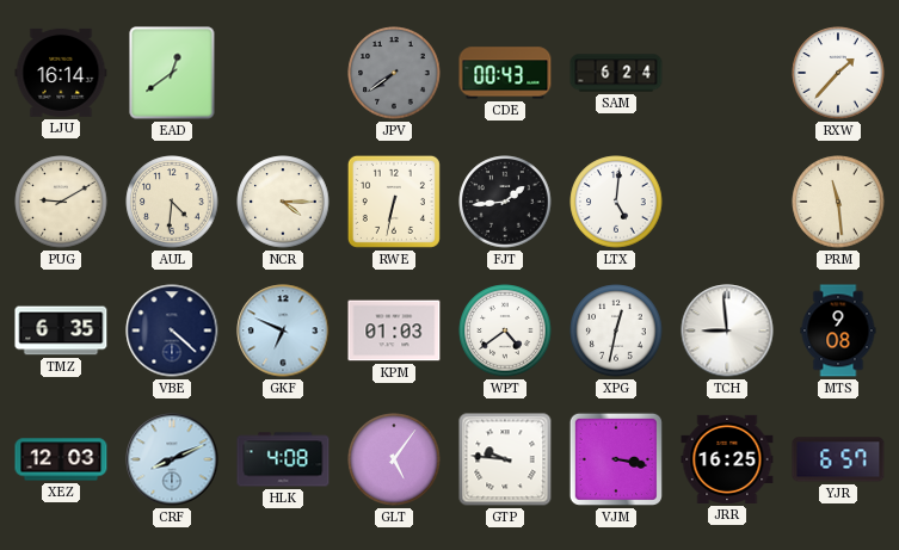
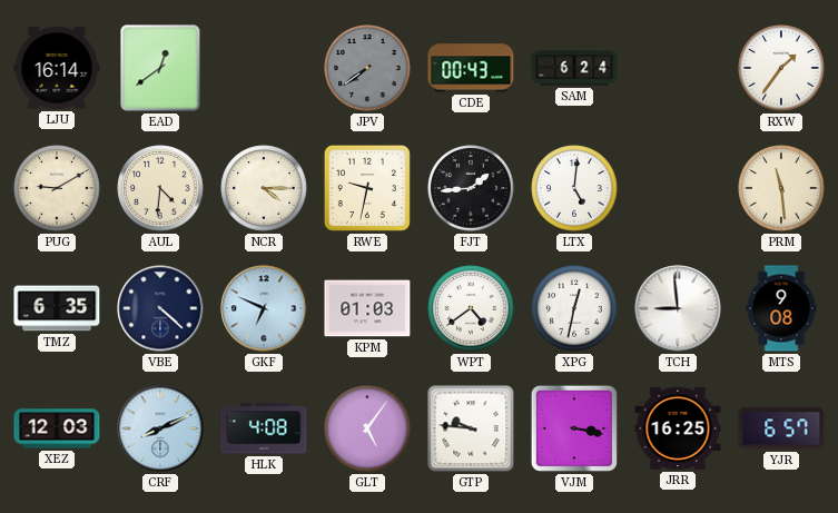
RXW: 1:37 -> 1:36 (781, 68)
RWE: 6:32 -> 9:32 (367, 188)
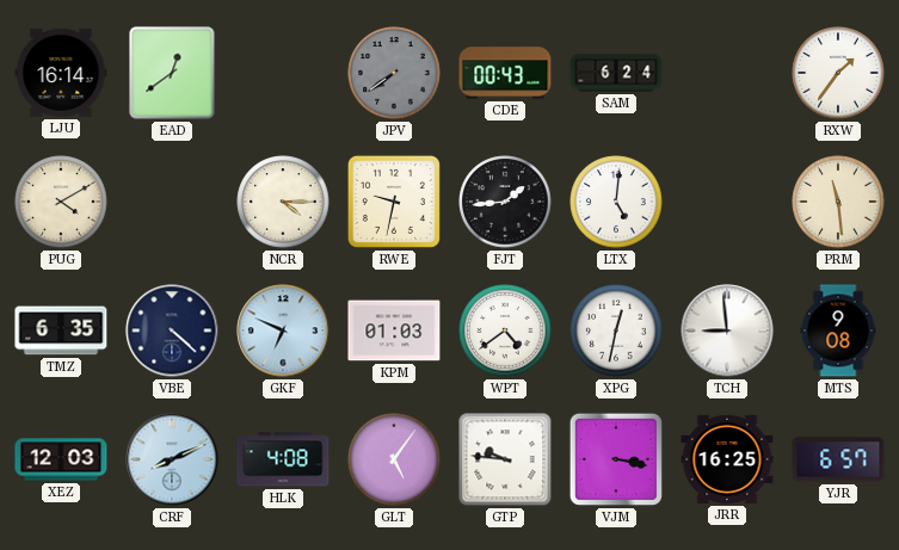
PUG: 9:10 -> 4:10 (61, 202)
AUL: 4:31 -> none (160, 188)
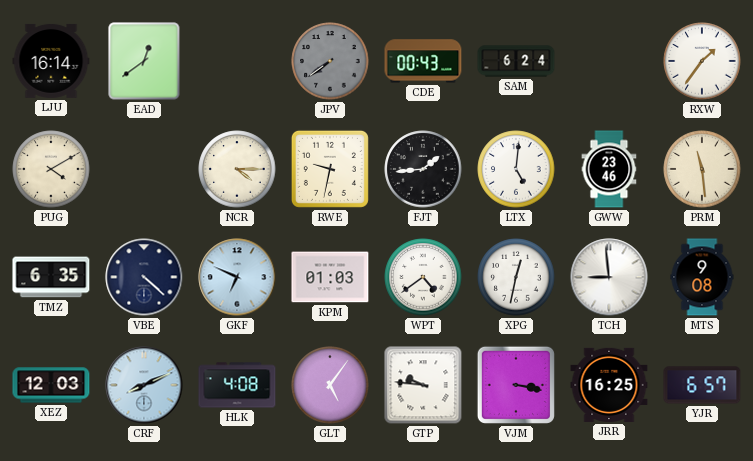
GWW: none -> 23:46 (609, 169)
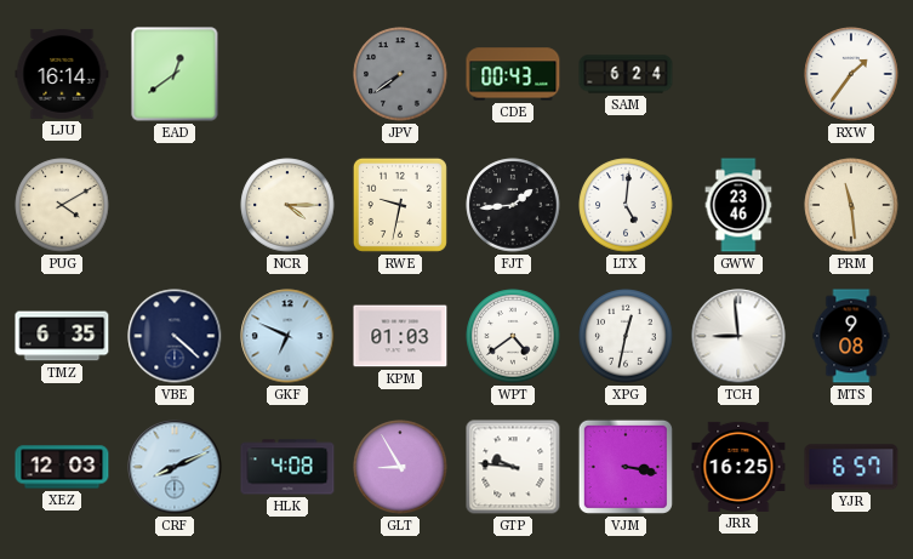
GLT: 5:06 -> 8:55 (400, 467)
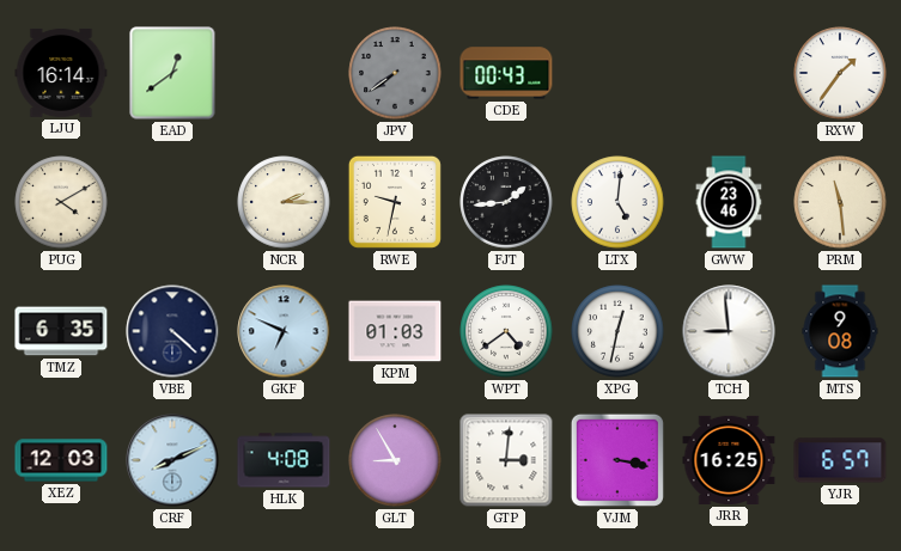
SAM: 6:24 -> none (626, 74)
NCR: 4:15 -> 2:15 (284, 202)
GTP: 9:46 -> 3:01 (506, 460)
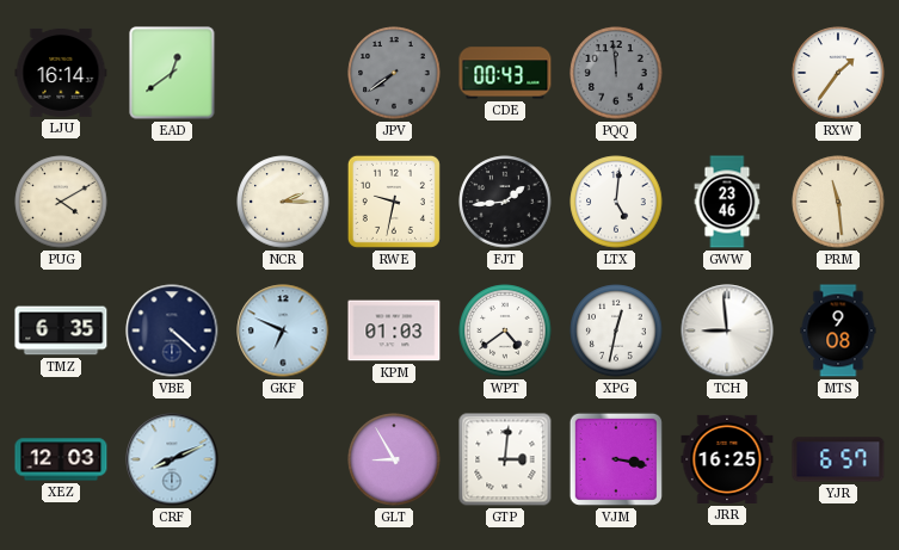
PQQ: none -> 11:59 (616, 73)
HLK: 4:08 -> none (284, 460)
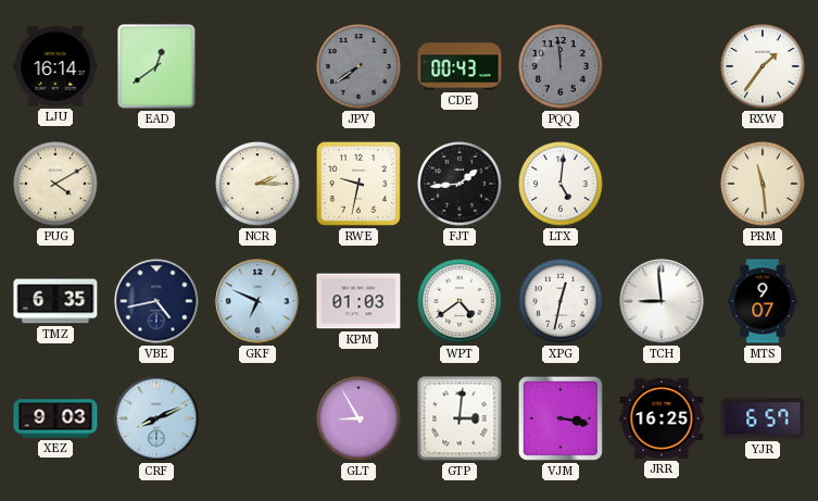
GWW: 23:46 -> none (727, 202)
VBE: 4:22 -> 4:43 (156, 301)
MTS: 9:08 -> 9:07 (763, 301)
XEZ: 12:03 -> 9:03 (55, 418)
